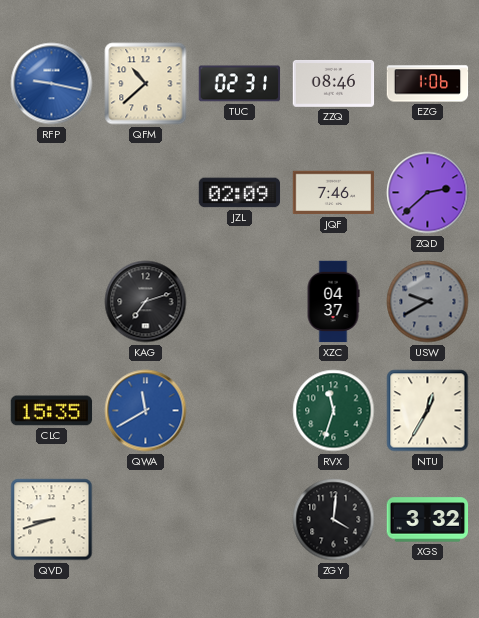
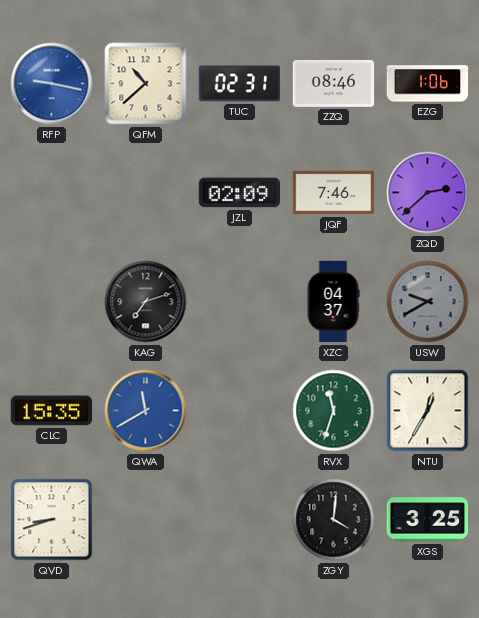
XGS: 3:32 -> 3:25 (428, 520)
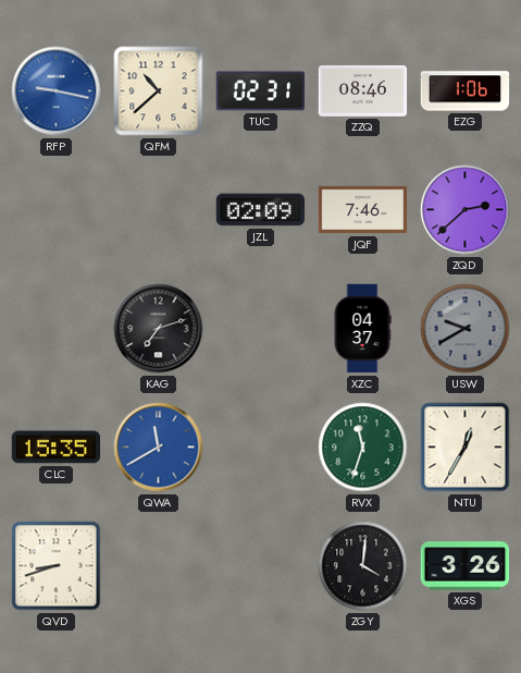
XGS: 3:25 -> 3:26 (466, 566)
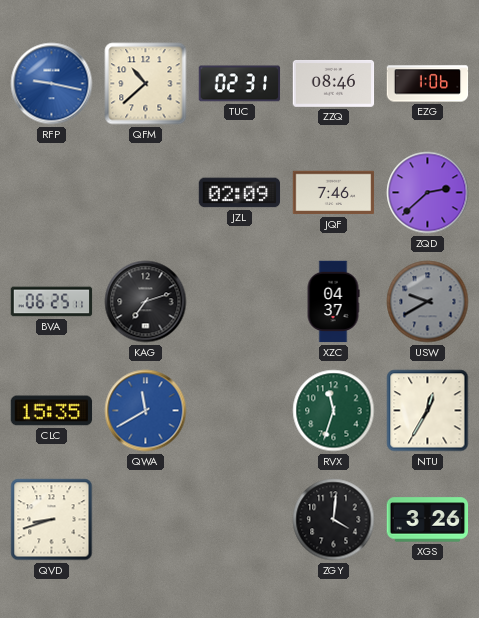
BVA: none -> 06:25 (52, 302)
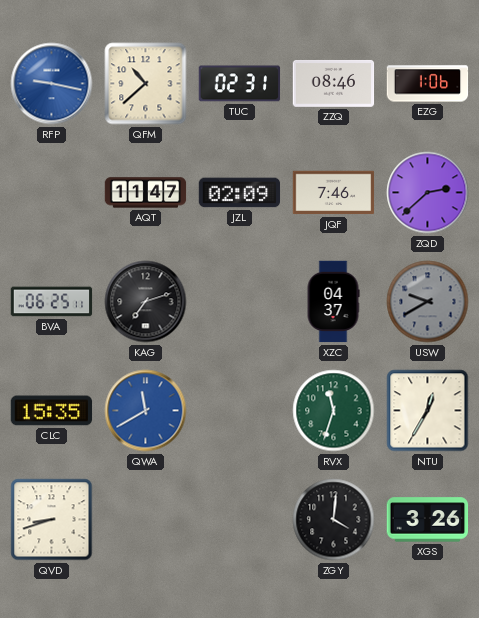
AQT: none -> 11:47 (146, 193)
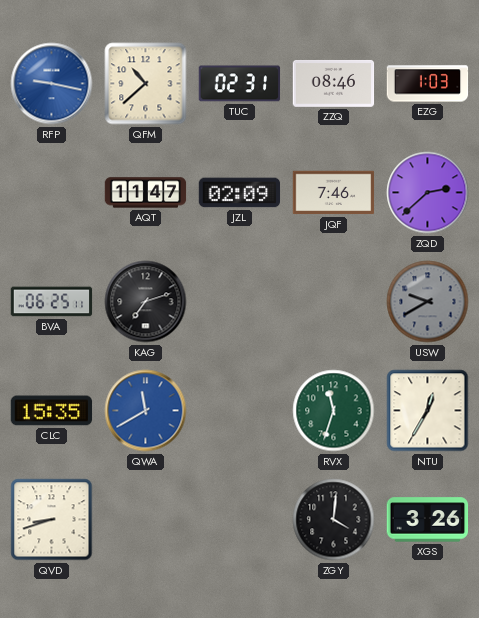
EZG: 1:06 -> 1:03 (428, 84)
XZC: 04:37 -> none (333, 302)
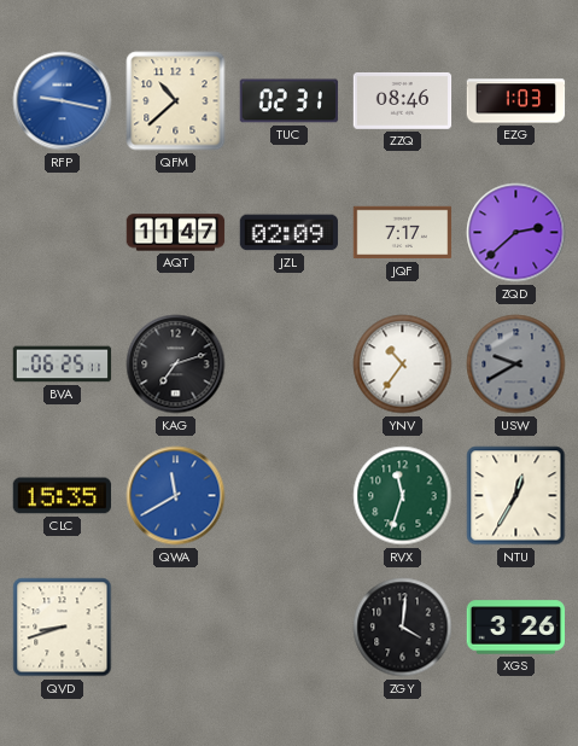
JQF: 7:46 -> 7:17 (403, 233)
YNV: none -> 10:36 (403, 365)
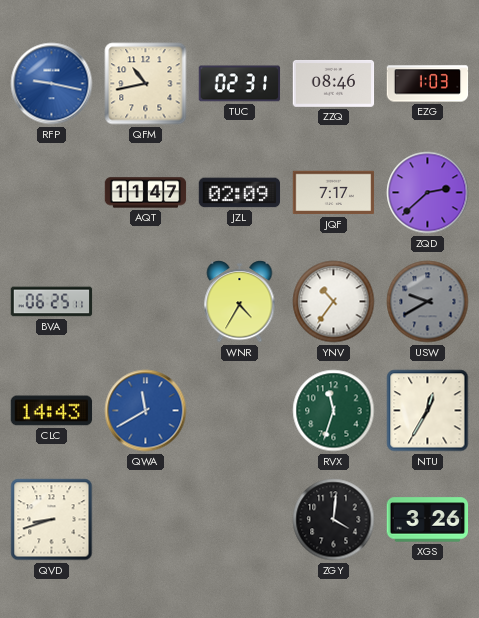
QFM: 10:38 -> 10:43 (146, 84)
KAG: 7:12 -> none (176, 365)
WNR: none -> 4:35 (240, 302)
CLC: 15:35 -> 14:43 (52, 411)
